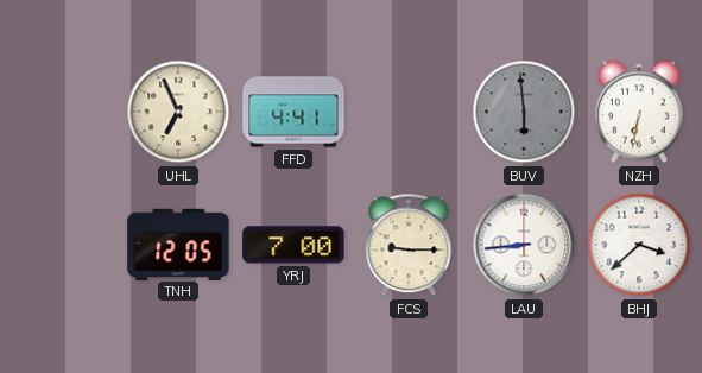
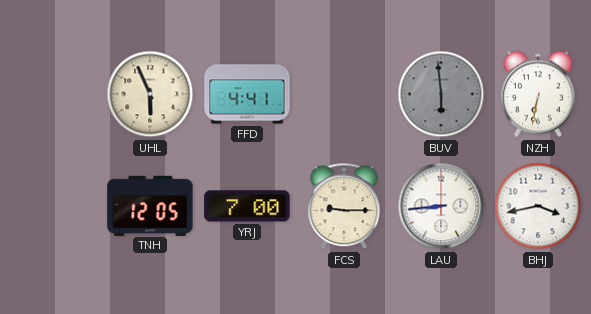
UHL: 6:56 -> 5:56 (150, 94)
BHJ: 3:38 -> 3:43 (538, 206)
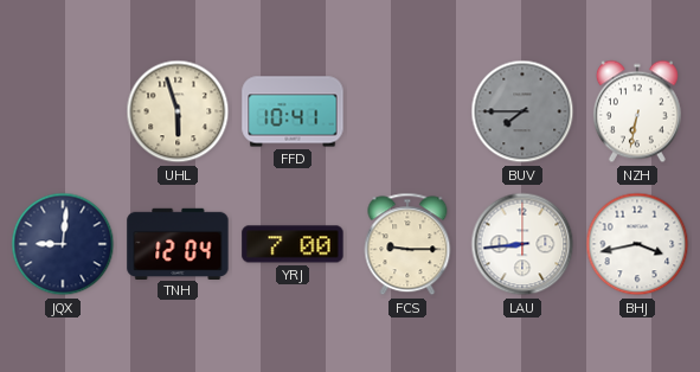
UHL: 5:56 -> 5:57 (178, 111)
FFD: 4:41 -> 10:41 (293, 111)
BUV: 5:59 -> 7:45 (522, 111)
JQX: none -> 9:01 (63, 244)
TNH: 12:05 -> 12:04 (178, 243)
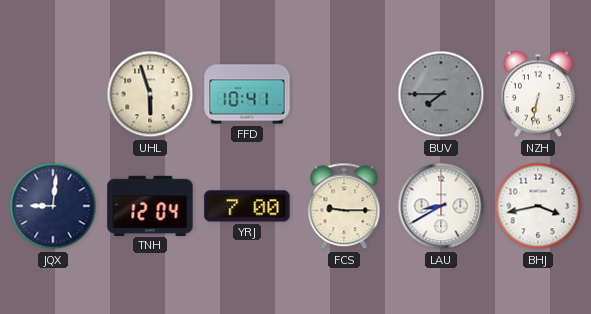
LAU: 8:44 -> 8:40 (441, 206)
